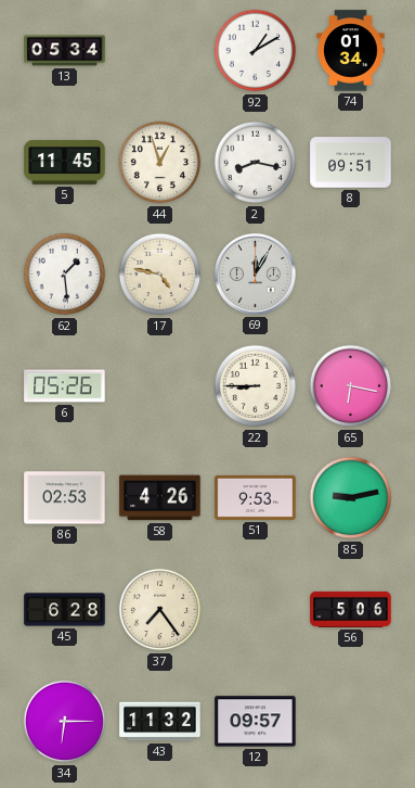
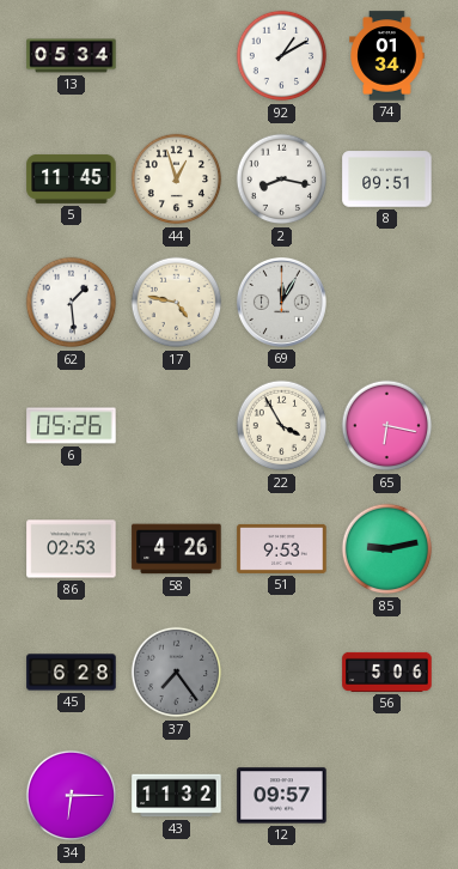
22: 8:45 -> 3:55 (282, 426)
37 dial: cream -> grey (177, 673)
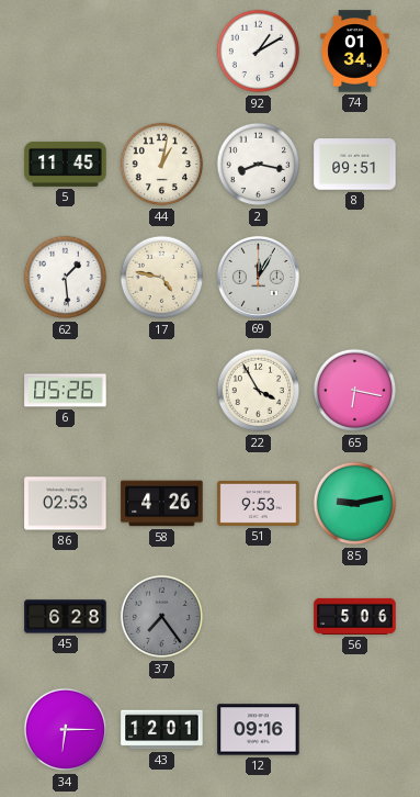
13: 05:34 -> none (72, 56)
44: 12:57 -> 1:02 (162, 165)
43: 11:32 -> 12:01 (162, 730)
12: 09:57 -> 09:16 (259, 730)
